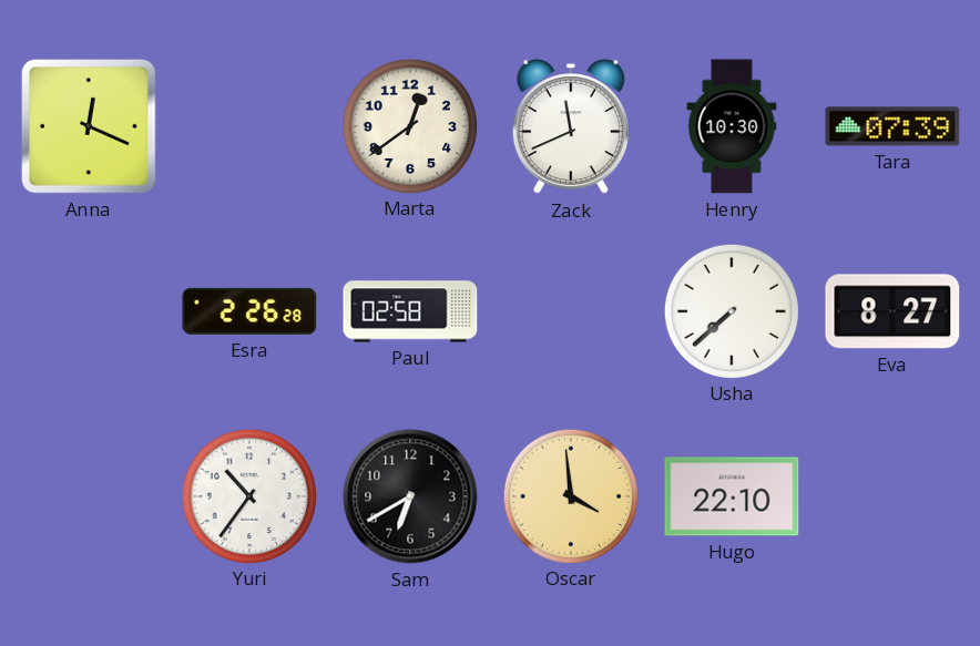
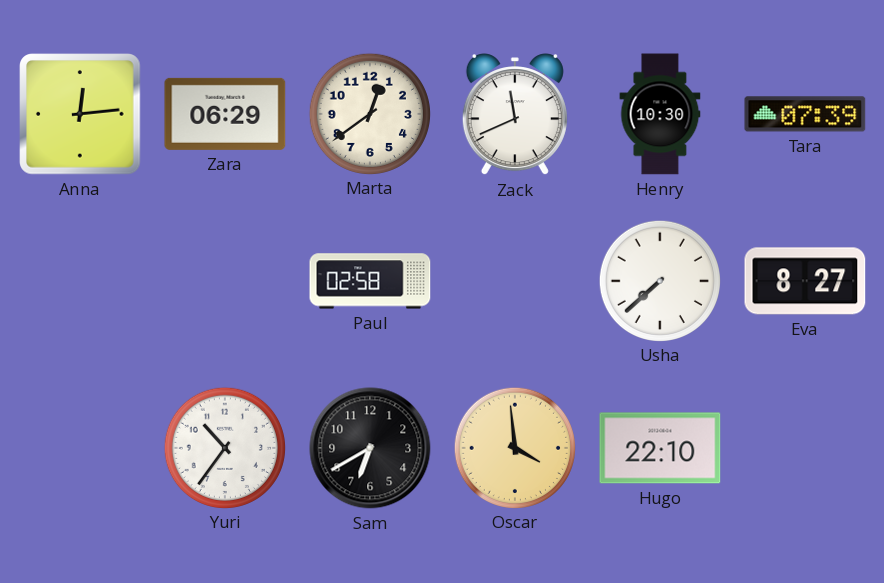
Anna: 12:19 -> 12:14 (80, 114)
Zara: none -> 06:29 (225, 114)
Esra: 2:26 -> none (249, 311)
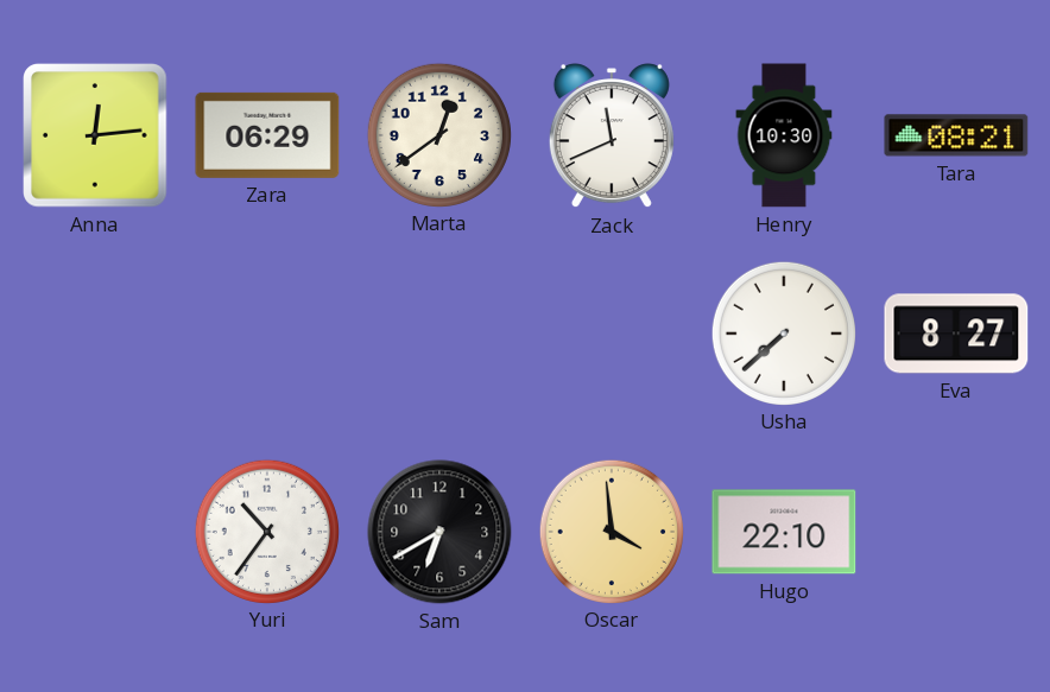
Tara: 07:39 -> 08:21 (956, 135)
Paul: 02:58 -> none (370, 281)
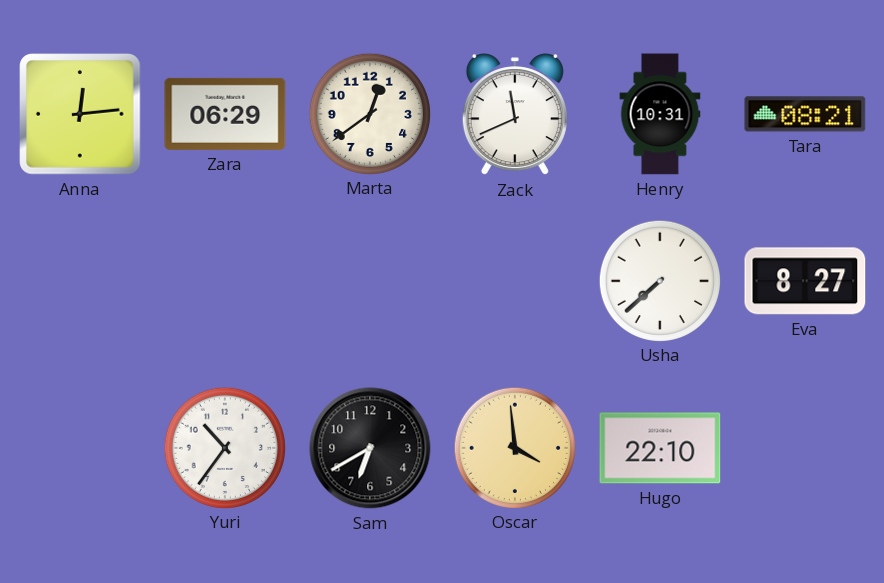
Henry: 10:30 -> 10:31 (660, 114)
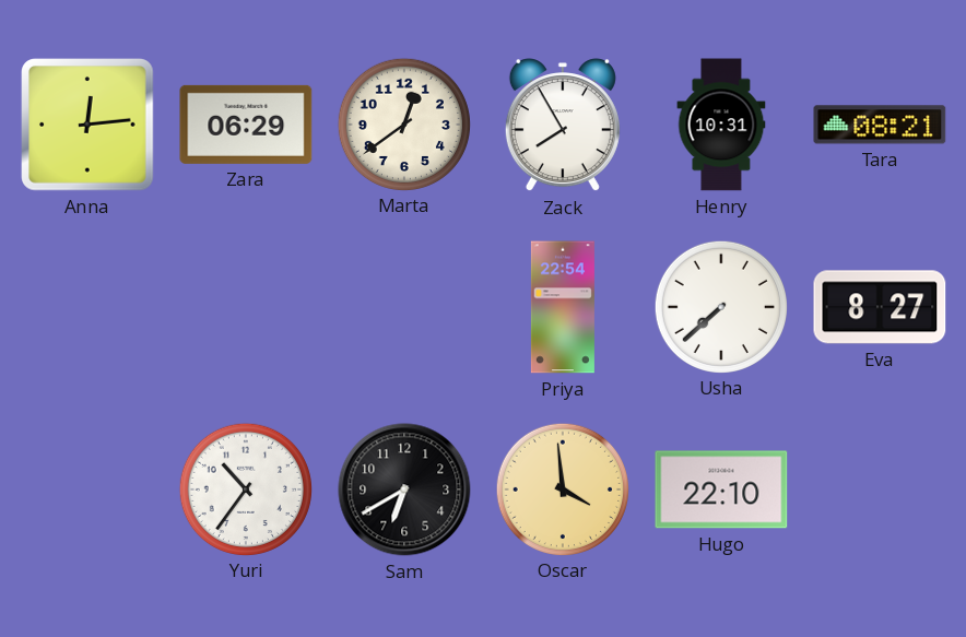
Zack: 11:41 -> 7:55 (563, 126)
Priya: none -> 22:54 (563, 307)
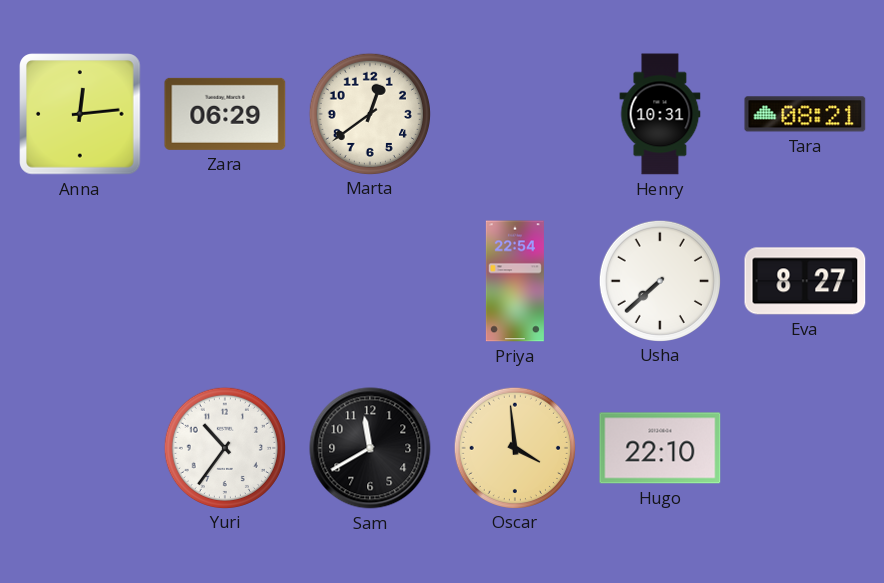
Zack: 7:55 -> none (563, 126)
Sam: 6:40 -> 11:40 (370, 448)
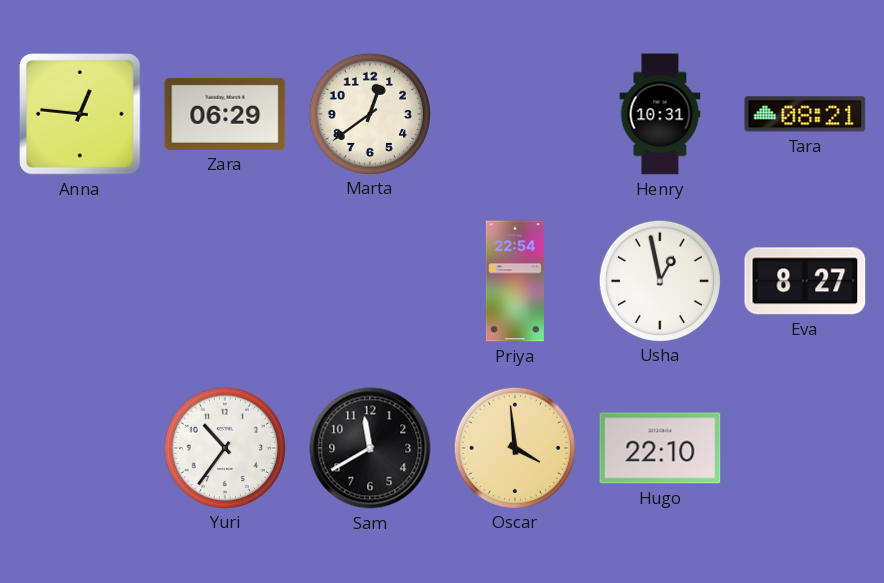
Anna: 12:14 -> 12:46 (80, 114)
Usha: 7:38 -> 12:58 (659, 280)
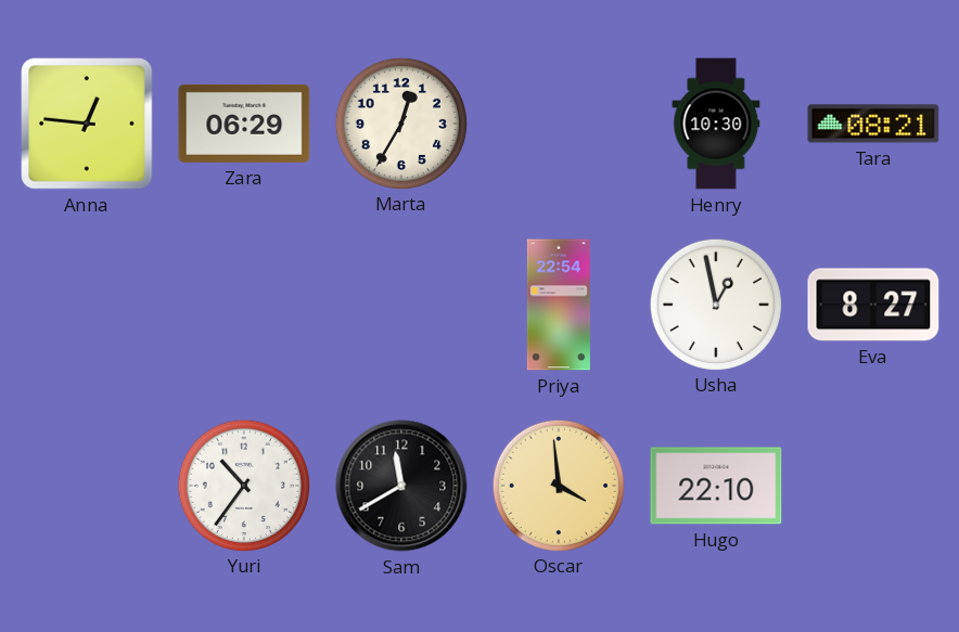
Marta: 12:39 -> 12:35 (400, 122)
Henry: 10:31 -> 10:30 (716, 124)
